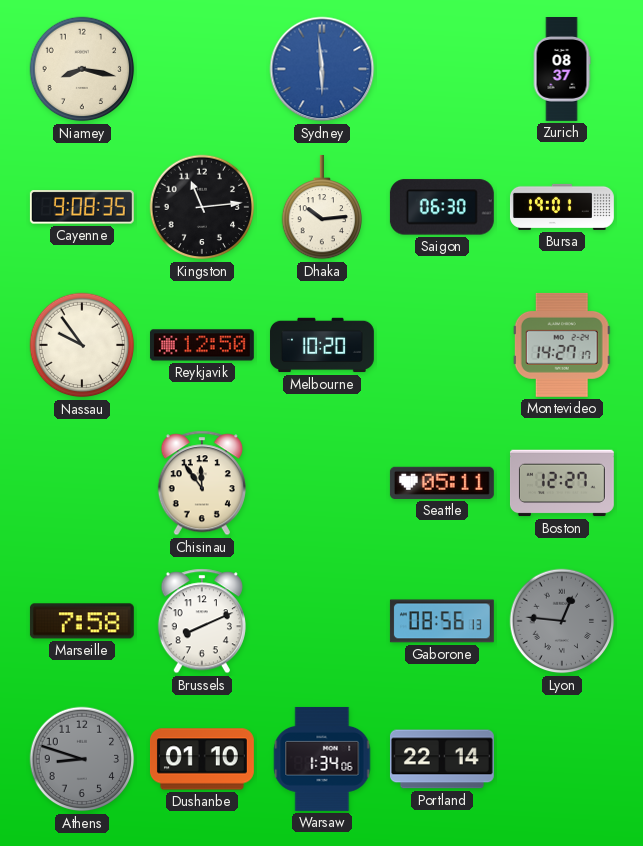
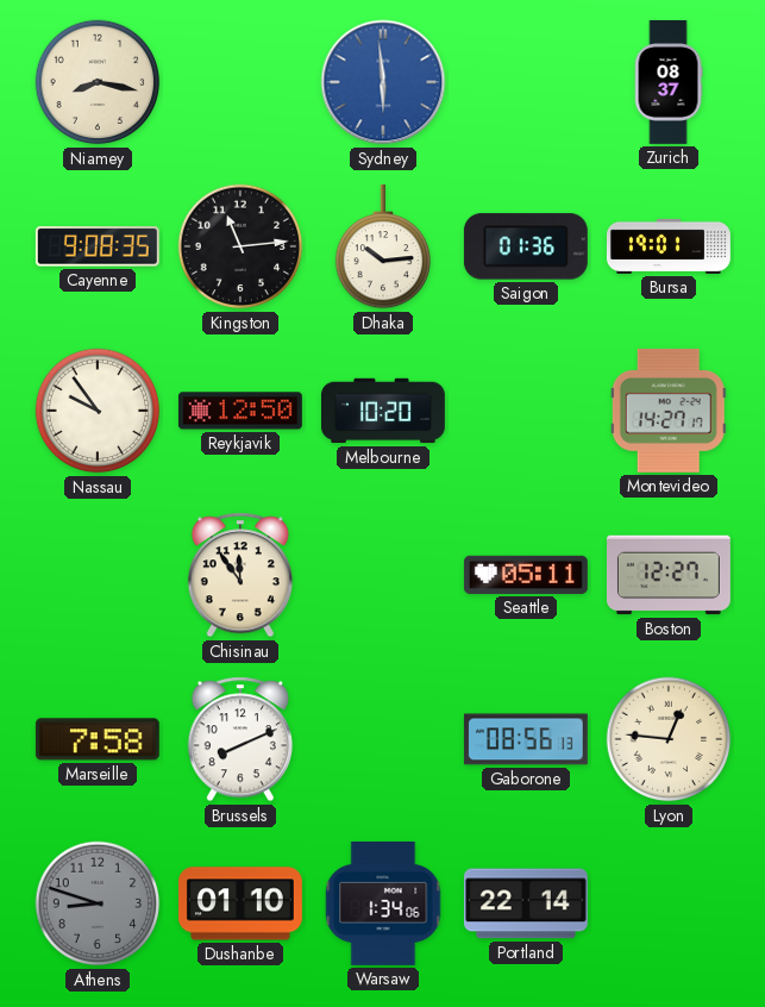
Saigon: 06:30 -> 01:36 (526, 246)
Lyon dial: grey -> cream (669, 739)
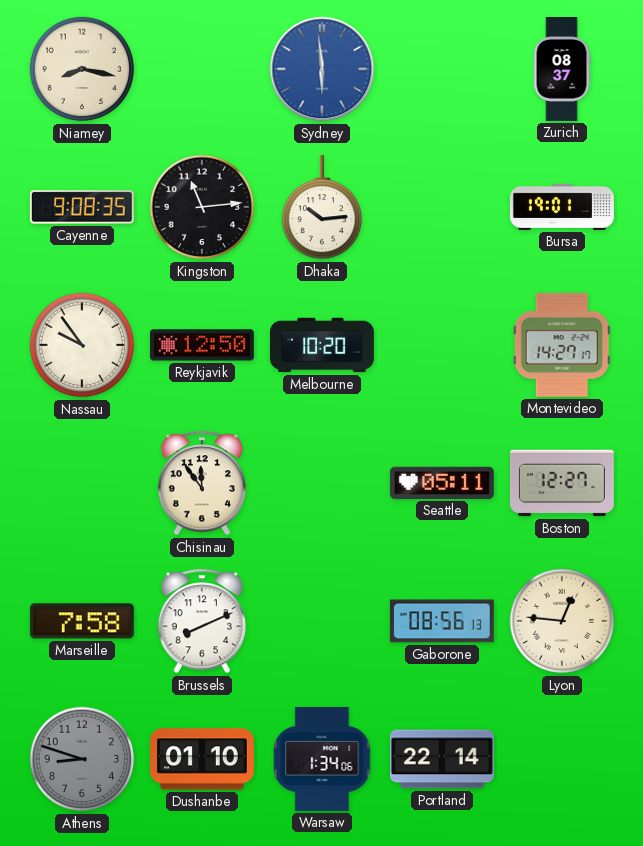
Saigon: 01:36 -> none (526, 246)
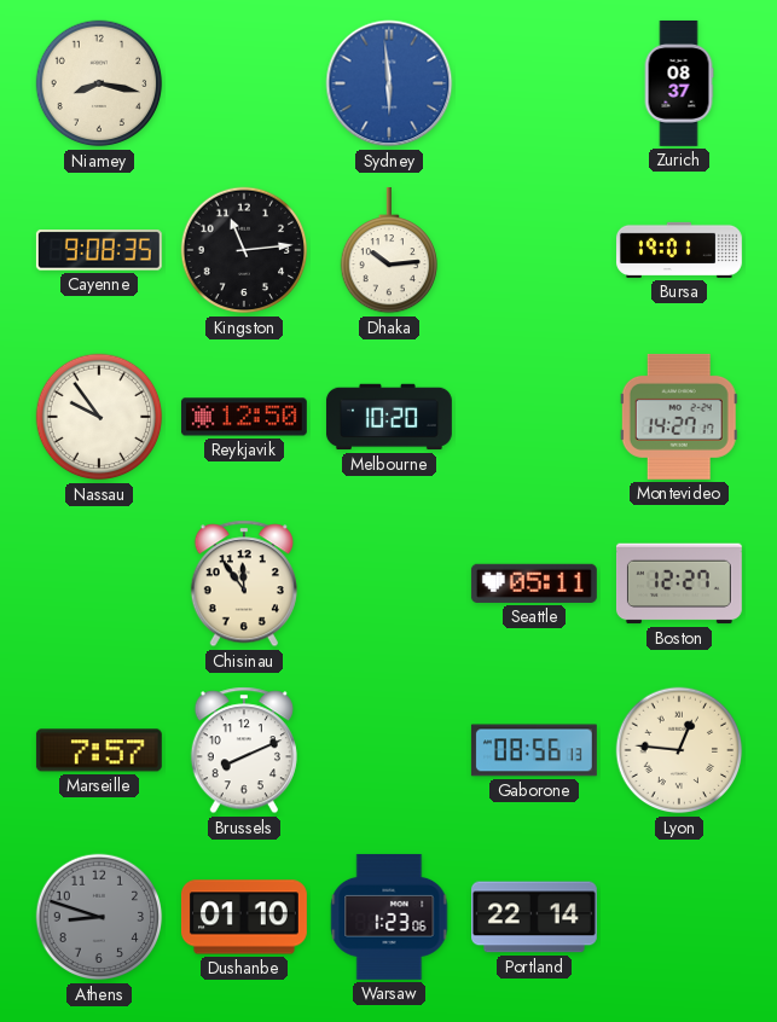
Marseille: 7:58 -> 7:57 (99, 750)
Warsaw: 1:34 -> 1:23 (389, 917)
